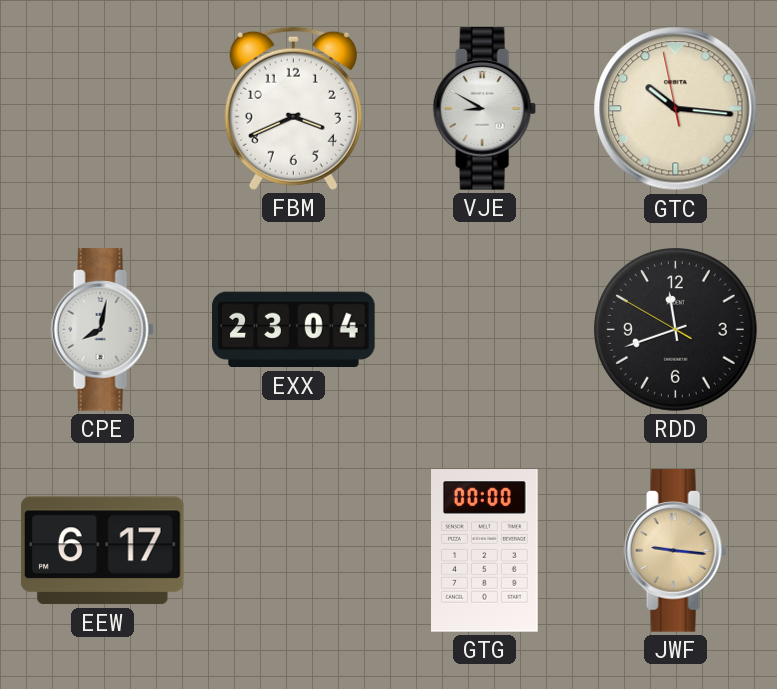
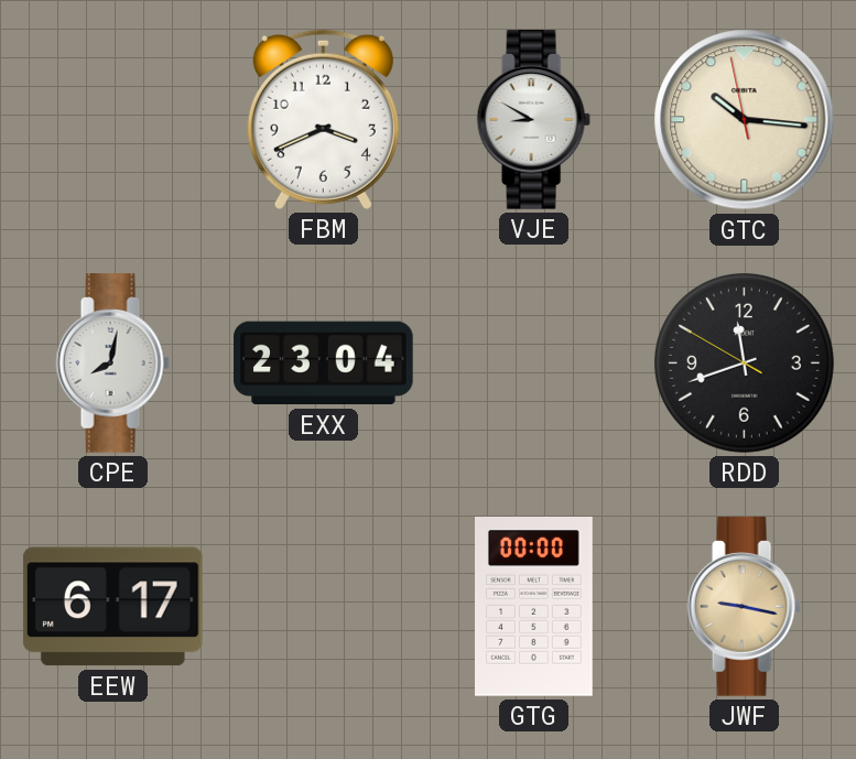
JWF: 9:16 -> 9:17 (744, 607)
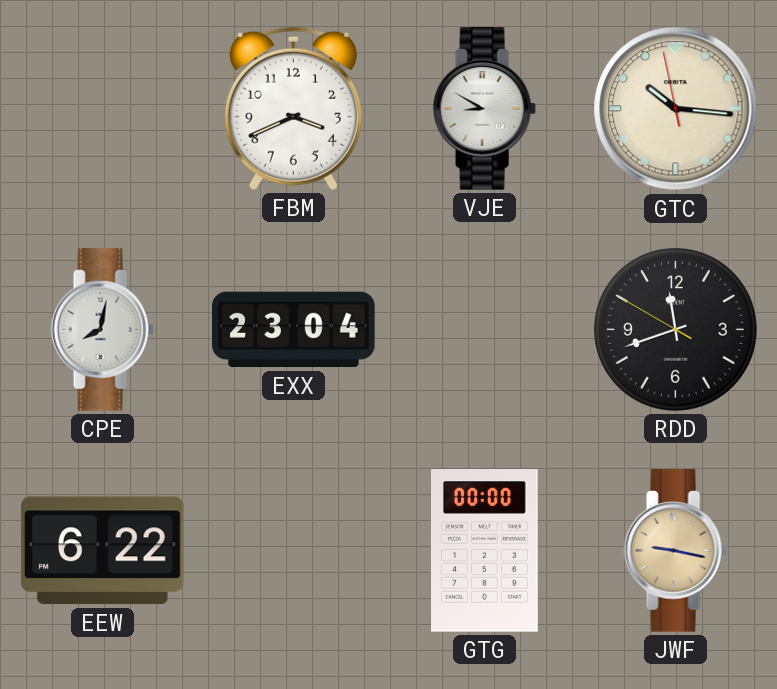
EEW: 6:17 -> 6:22 (102, 551)
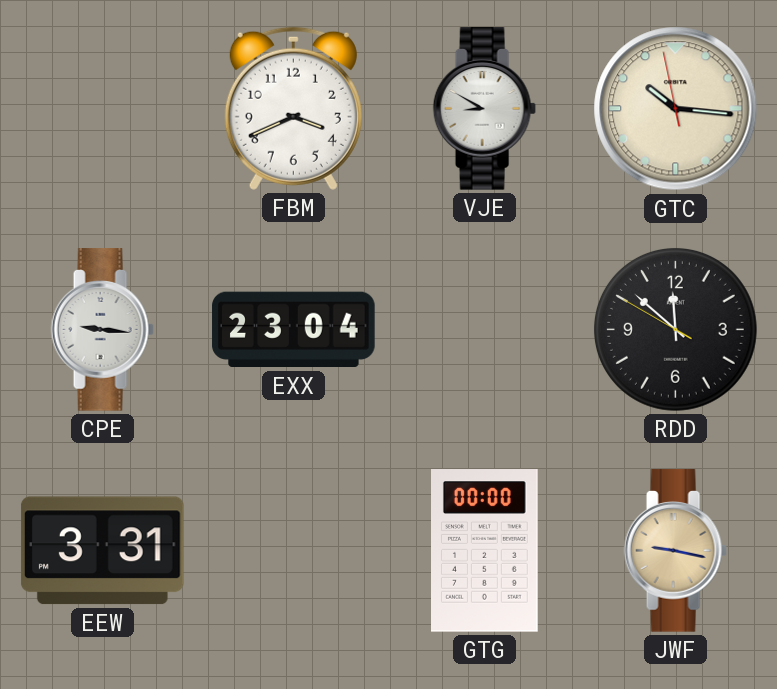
CPE: 8:02 -> 9:16 (102, 330)
RDD: 11:41 -> 11:51 (675, 329)
EEW: 6:22 -> 3:31 (102, 551)
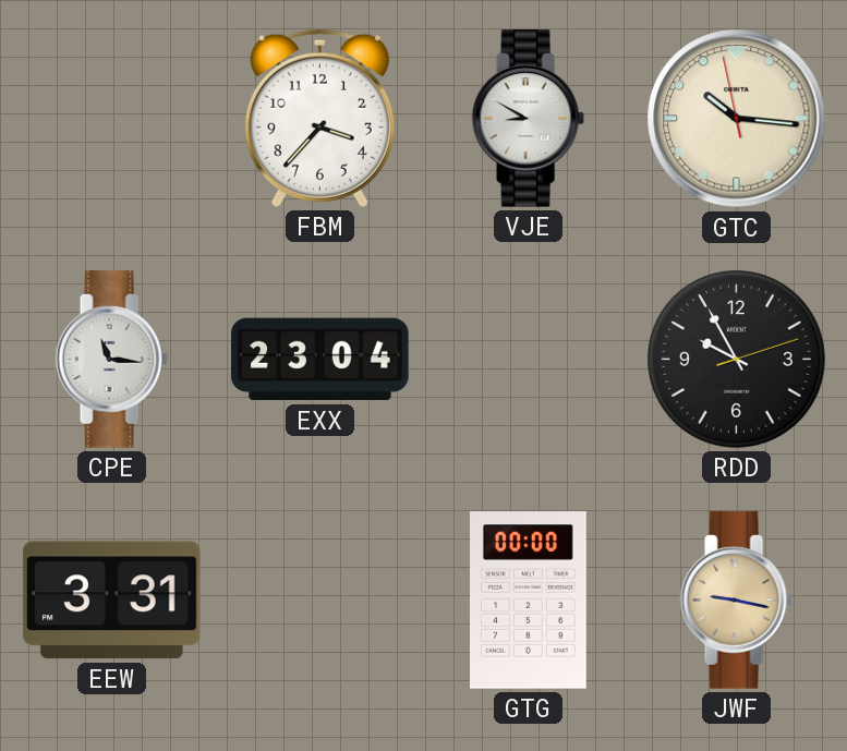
FBM: 3:41 -> 3:37 (319, 118)
CPE: 9:16 -> 11:16 (111, 360)
RDD: 11:51 -> 9:55 (736, 359)
